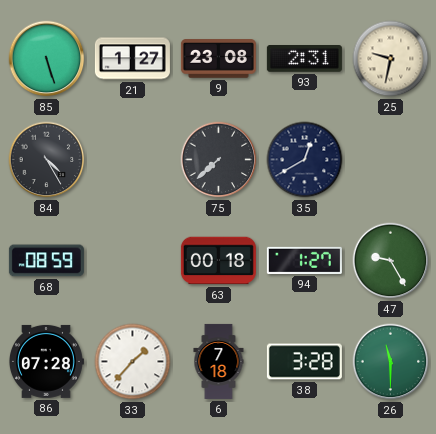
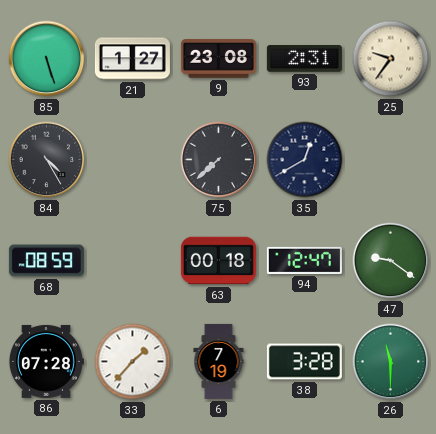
25: 9:32 -> 9:36 (391, 59)
94: 1:27 -> 12:47 (304, 260)
47: 9:25 -> 9:21 (391, 261)
6: 7:18 -> 7:19 (219, 361)
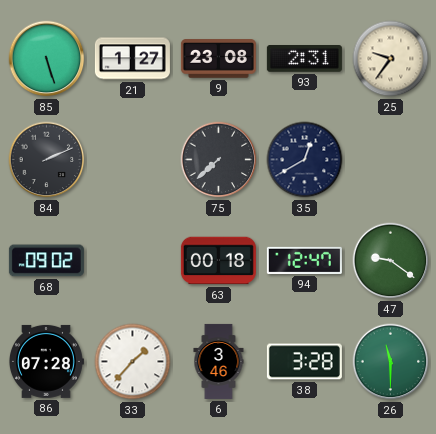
84: 4:25 -> 2:11 (47, 160)
68: 08:59 -> 09:02 (46, 261)
6: 7:19 -> 3:46 (219, 361)
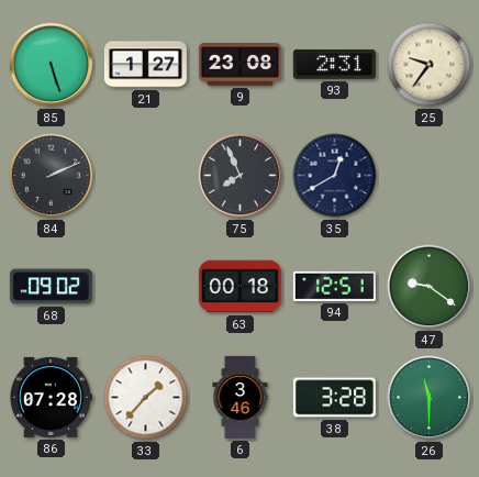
75: 7:38 -> 7:56 (241, 176)
94: 12:47 -> 12:51 (334, 286)
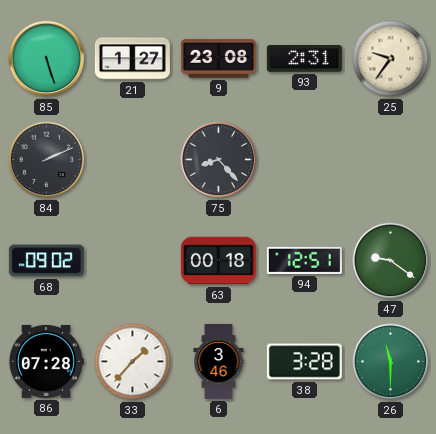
75: 7:56 -> 8:23 (219, 160)
35: 12:40 -> none (335, 176)
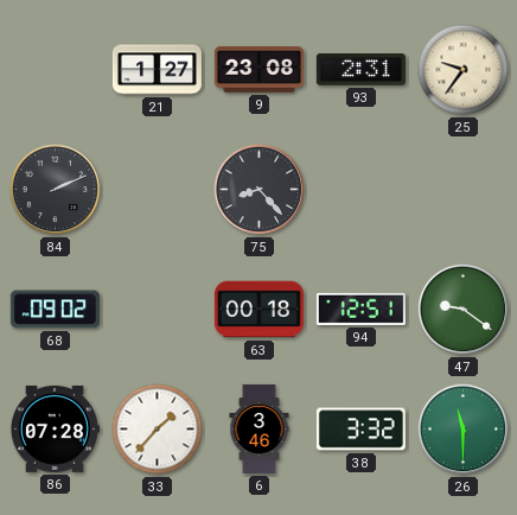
85: 5:27 -> none (47, 59)
38: 3:28 -> 3:32 (360, 430)
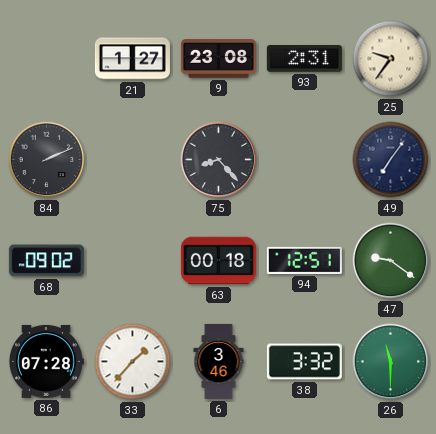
49: none -> 7:06 (391, 160)
